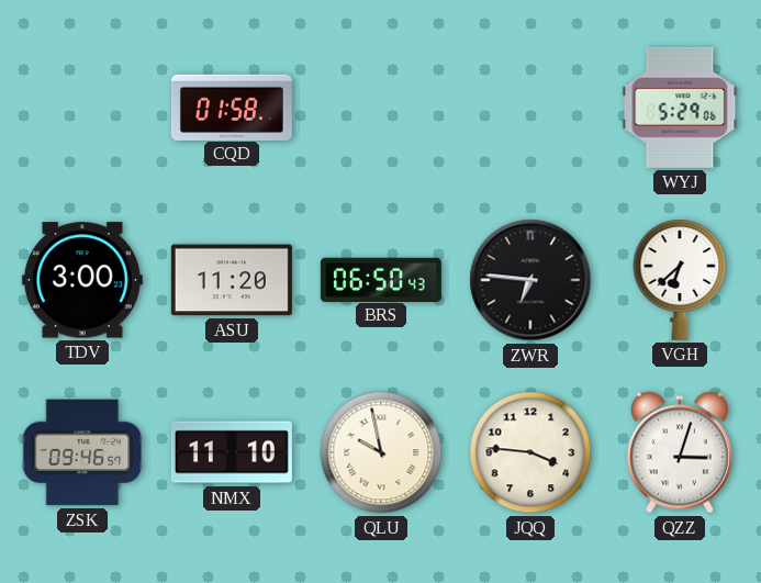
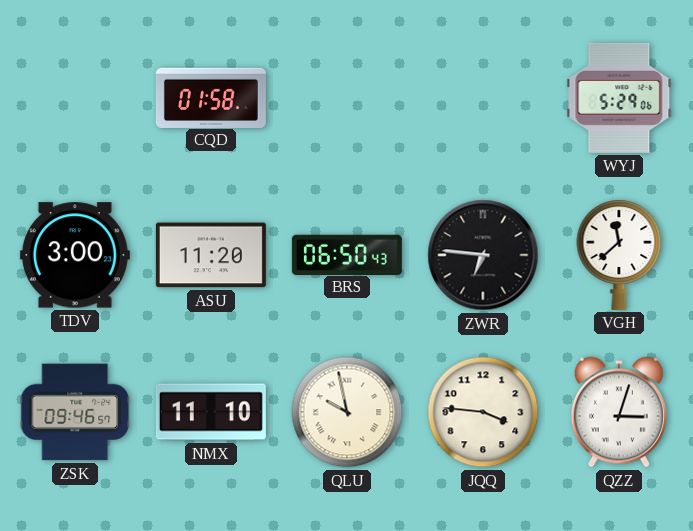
VGH: 6:38 -> 11:38 (619, 255)
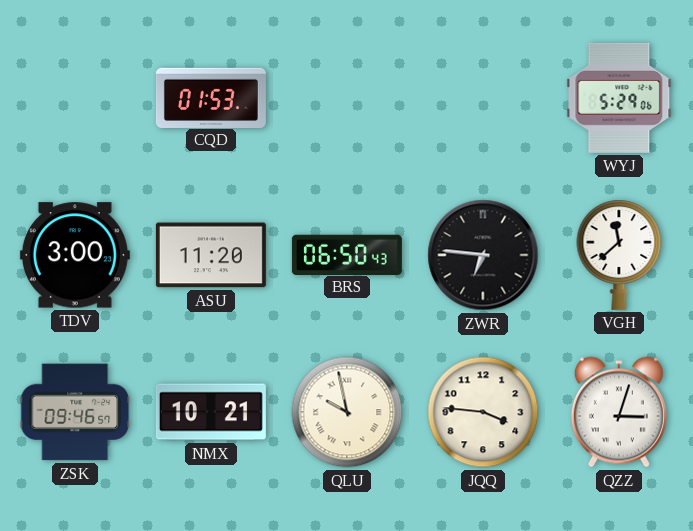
CQD: 01:58 -> 01:53 (211, 97)
NMX: 11:10 -> 10:21 (211, 412)
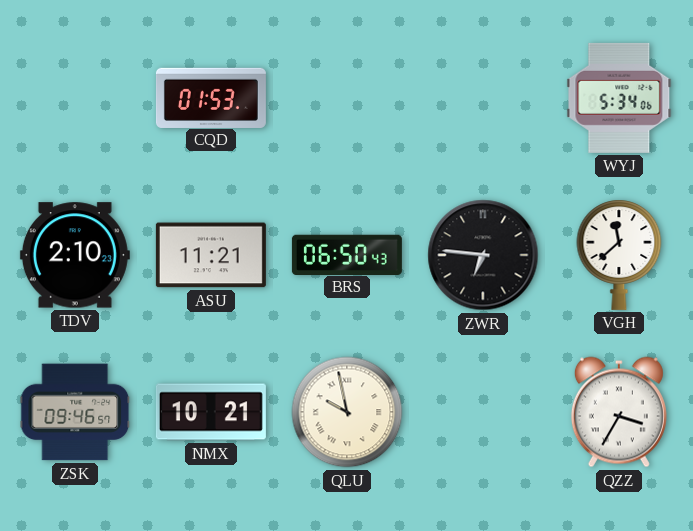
WYJ: 5:29 -> 5:34 (619, 98)
TDV: 3:00 -> 2:10 (75, 255)
ASU: 11:20 -> 11:21 (211, 255)
JQQ: 3:46 -> none (483, 412)
QZZ: 3:03 -> 3:35 (619, 412)
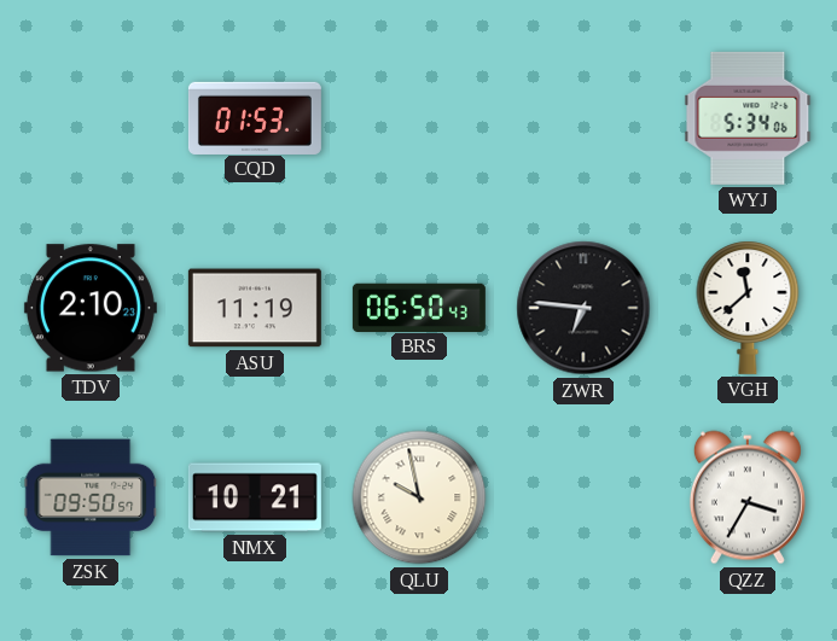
ASU: 11:21 -> 11:19 (255, 308)
ZSK: 09:46 -> 09:50 (91, 497)
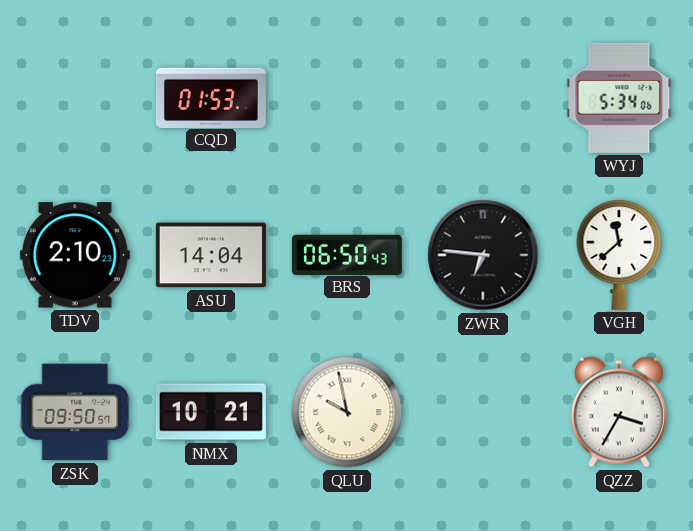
ASU: 11:19 -> 14:04 (211, 255)
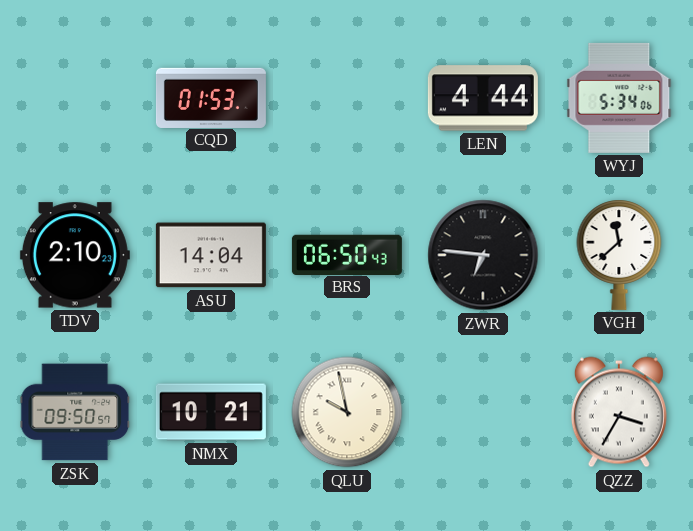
LEN: none -> 4:44 (483, 98)
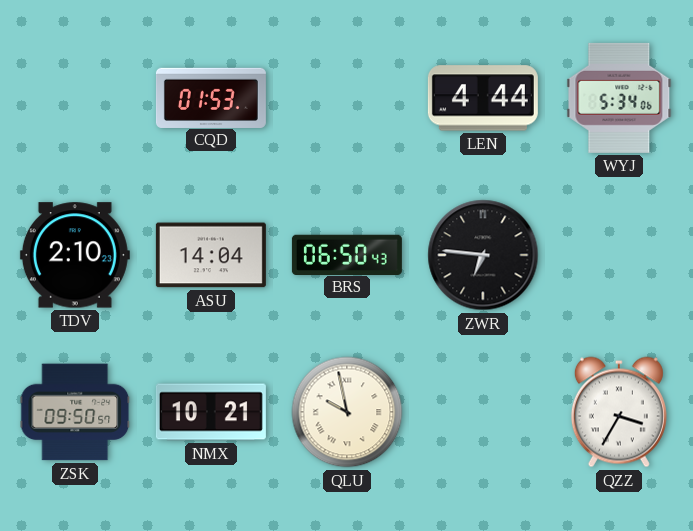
VGH: 11:38 -> none (619, 255)
